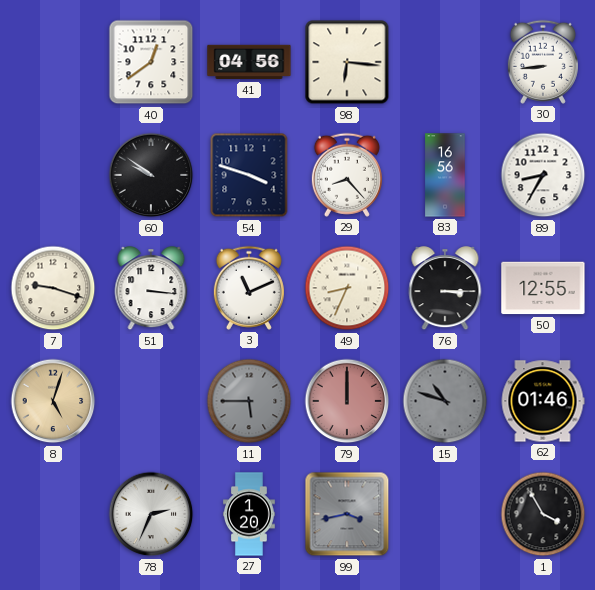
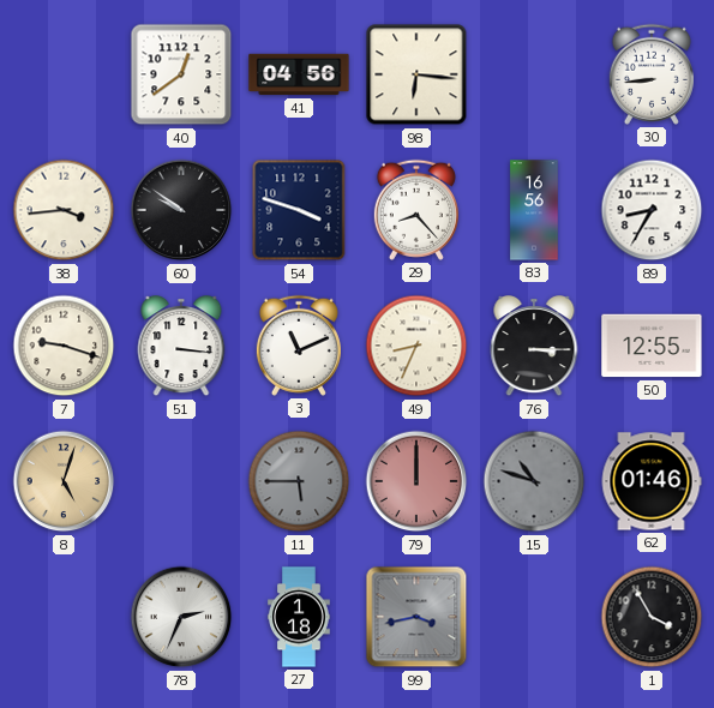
38: none -> 3:44 (64, 210)
27: 1:20 -> 1:18 (299, 617)
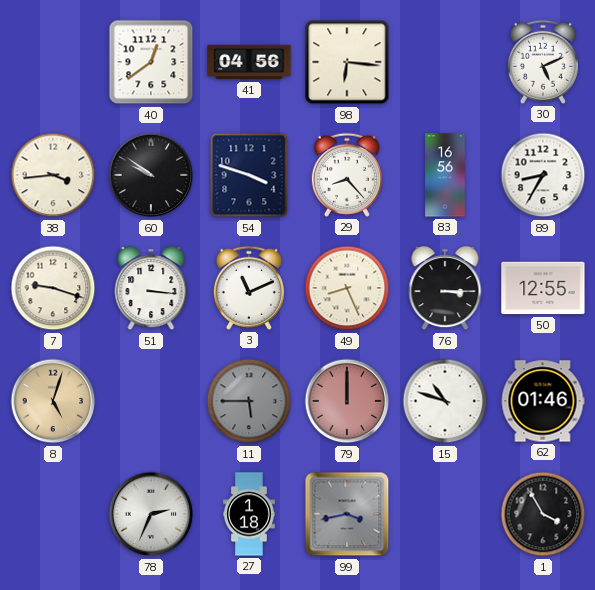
30: 8:44 -> 5:11 (543, 62)
49: 8:34 -> 8:26 (347, 288)
15 dial: grey -> white (445, 401)
